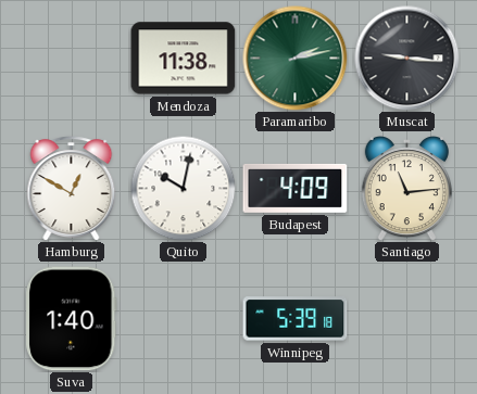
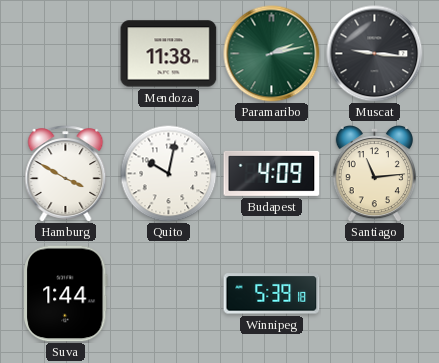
Hamburg: 12:50 -> 3:50 (66, 174)
Suva: 1:40 -> 1:44 (66, 294)
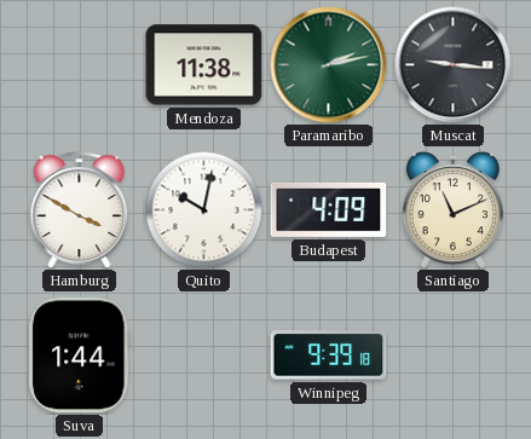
Santiago: 11:14 -> 11:11 (452, 210)
Winnipeg: 5:39 -> 9:39 (329, 356)
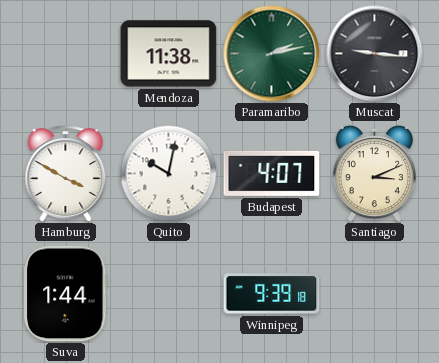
Budapest: 4:09 -> 4:07 (272, 173)
Santiago: 11:11 -> 3:11 (374, 174)
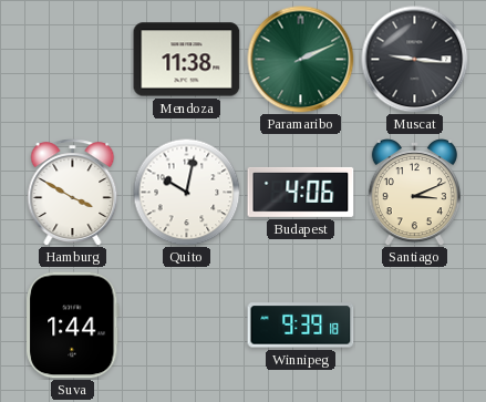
Paramaribo: 2:13 -> 2:11 (301, 60)
Budapest: 4:07 -> 4:06 (301, 192)
